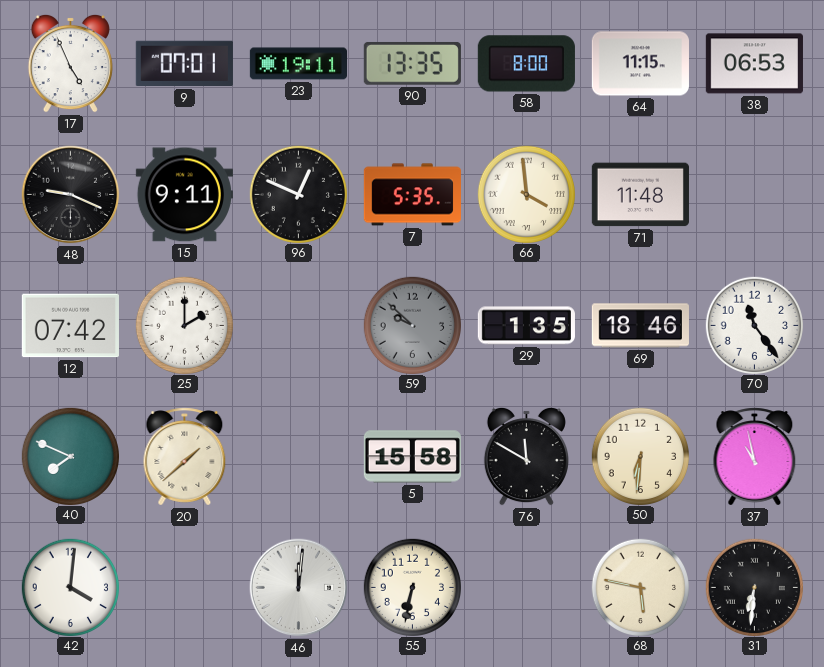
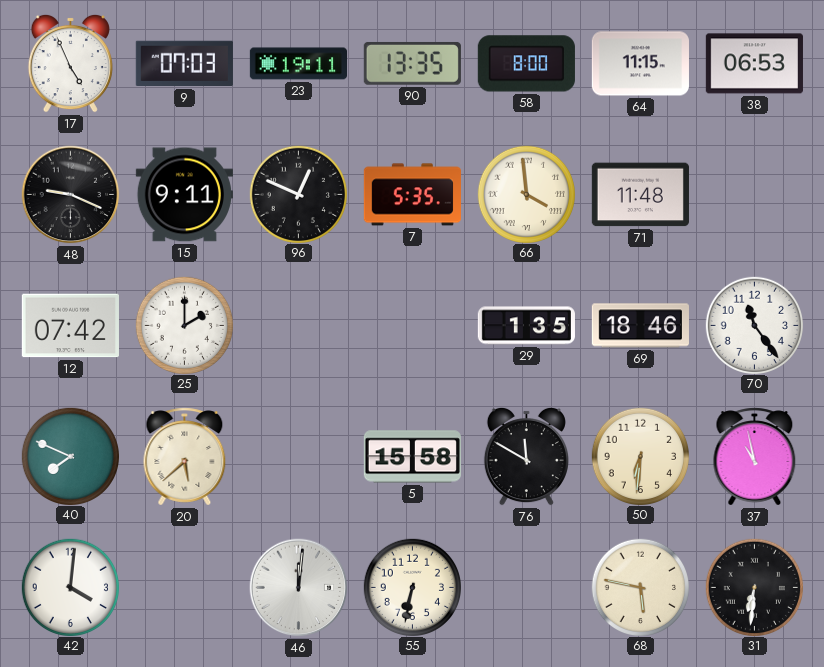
9: 07:01 -> 07:03 (184, 64)
59: 9:52 -> none (412, 325)
20: 1:38 -> 5:38 (185, 457)
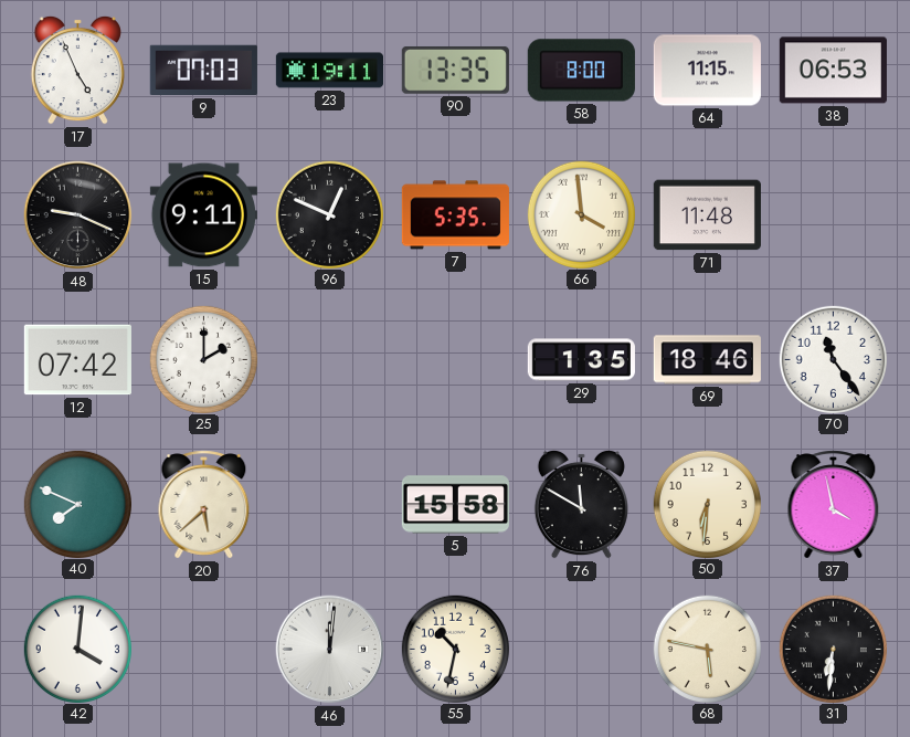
37: 10:58 -> 3:58 (834, 505)
55: 6:32 -> 10:32 (455, 649)
